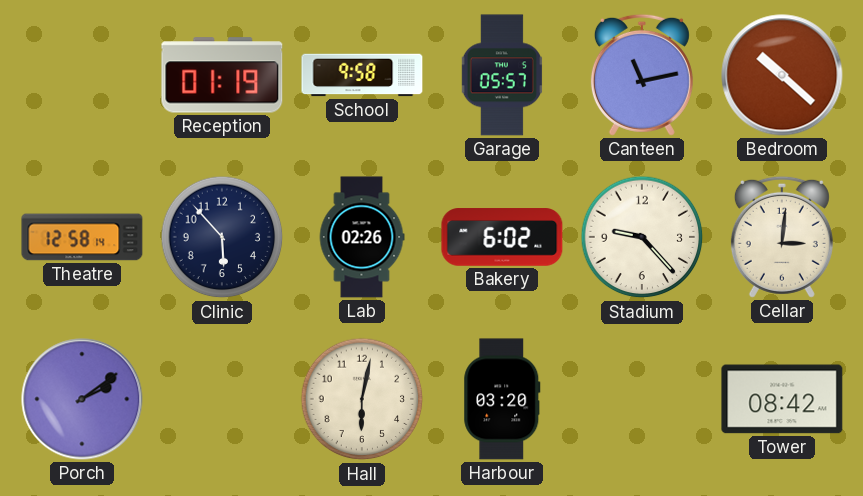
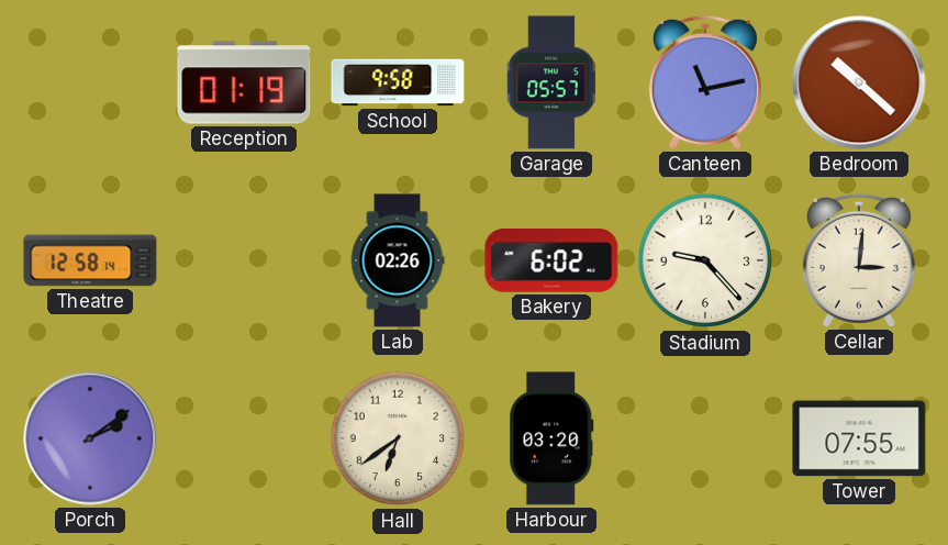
Clinic: 5:53 -> none (222, 237)
Hall: 6:02 -> 6:39 (398, 438)
Tower: 08:42 -> 07:55 (859, 438)
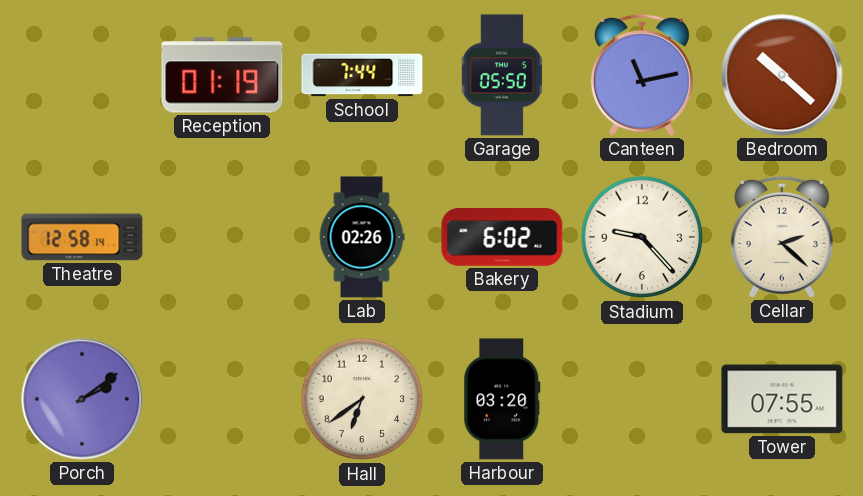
School: 9:58 -> 7:44 (362, 75)
Garage: 05:57 -> 05:50 (502, 75)
Cellar: 3:01 -> 2:22 (782, 237)
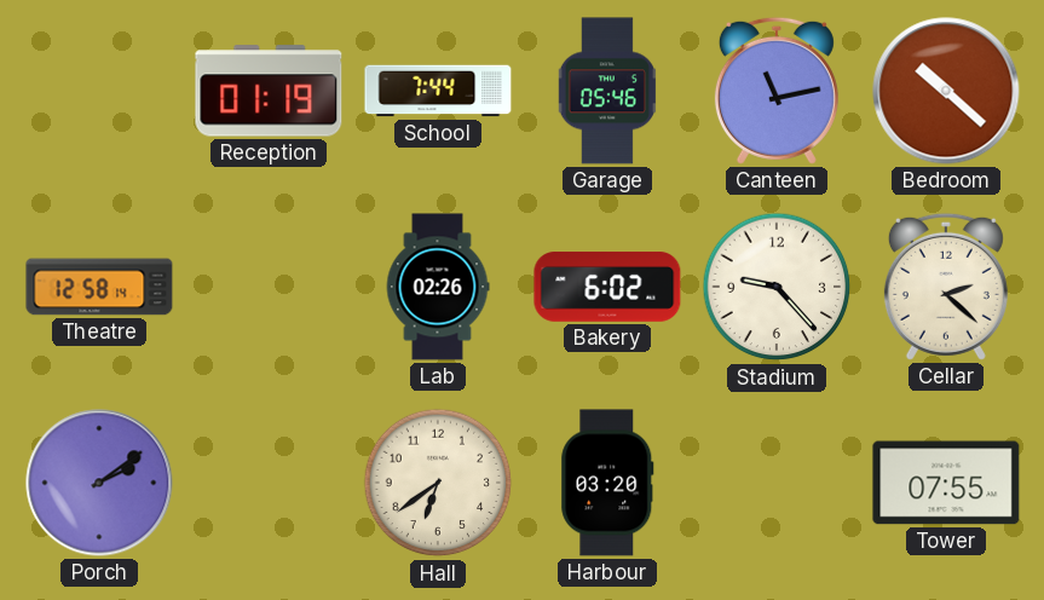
Garage: 05:50 -> 05:46 (607, 91)
